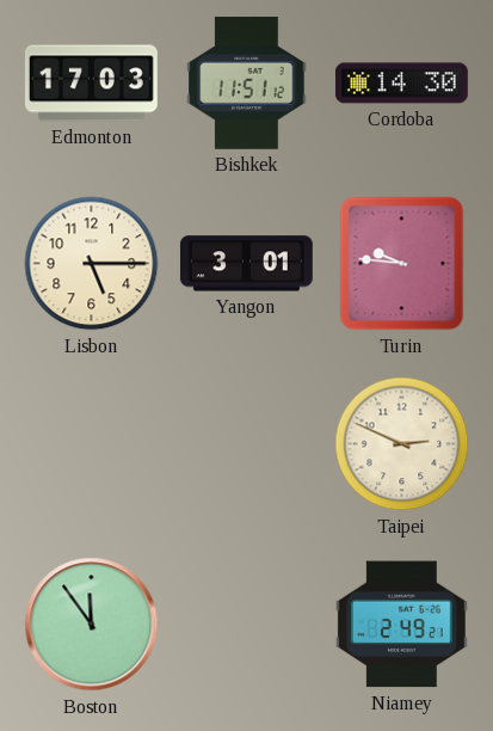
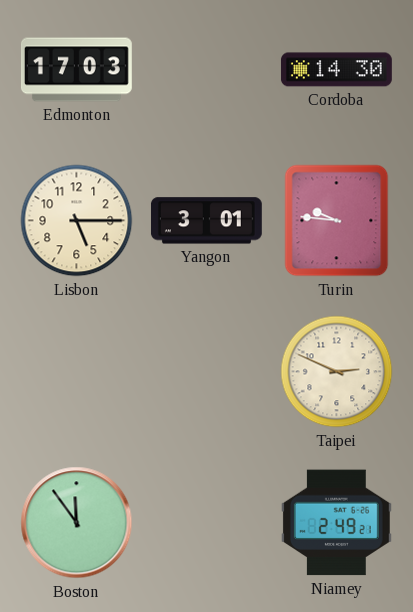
Bishkek: 11:51 -> none (247, 82)
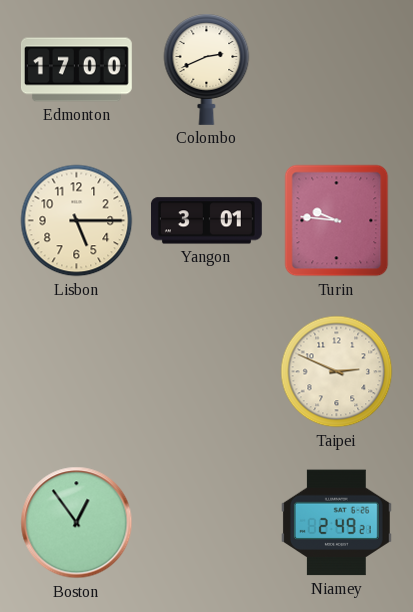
Edmonton: 17:03 -> 17:00 (76, 70)
Colombo: none -> 2:41 (207, 69)
Cordoba: 14:30 -> none (336, 70)
Boston: 11:54 -> 12:54 (77, 523)
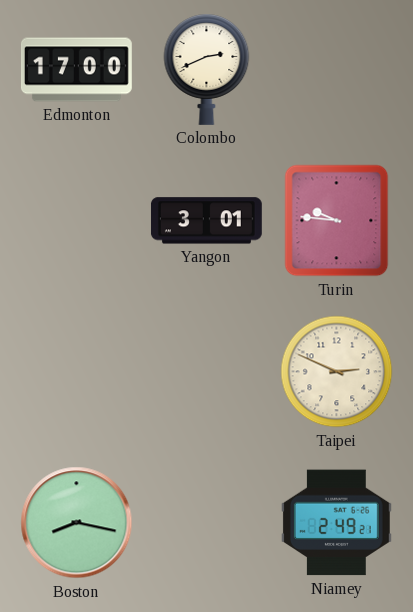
Lisbon: 5:15 -> none (77, 221)
Boston: 12:54 -> 8:17 (77, 523)
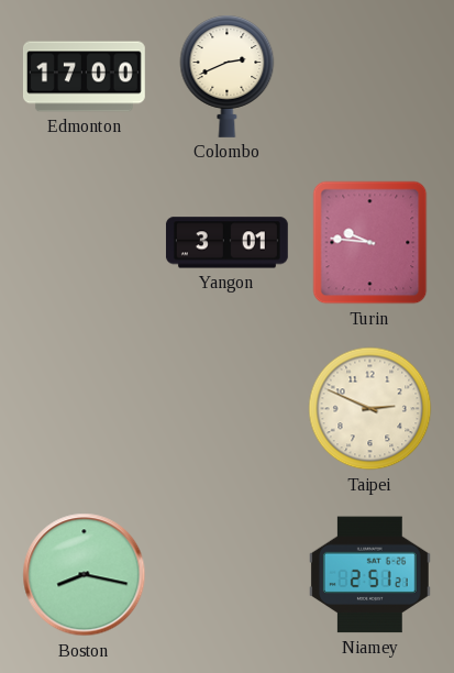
Niamey: 2:49 -> 2:51 (369, 575)
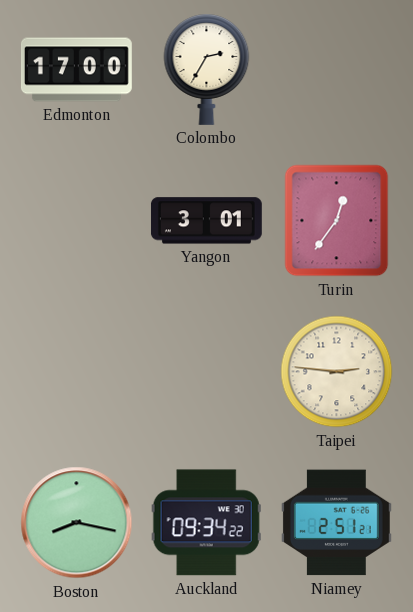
Colombo: 2:41 -> 2:35 (207, 69)
Turin: 9:46 -> 12:36 (337, 221)
Taipei: 2:49 -> 2:46 (337, 372)
Auckland: none -> 09:34 (206, 523)
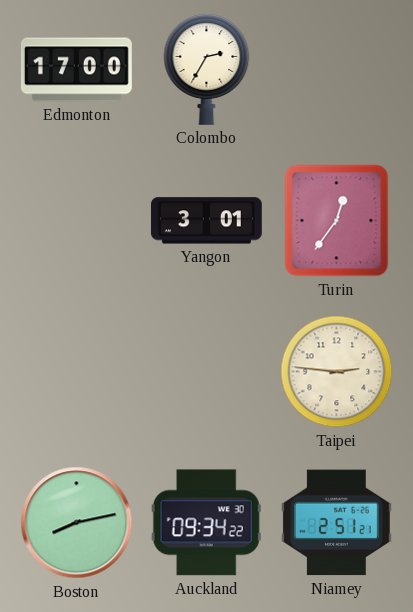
Boston: 8:17 -> 8:13 (77, 523)
